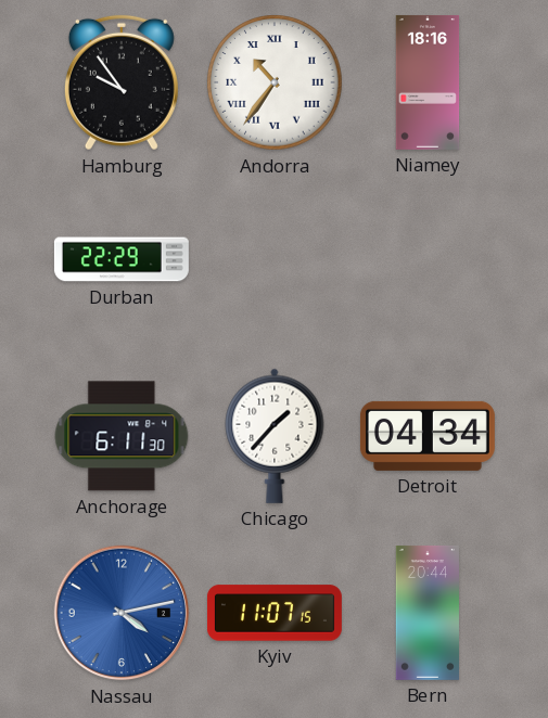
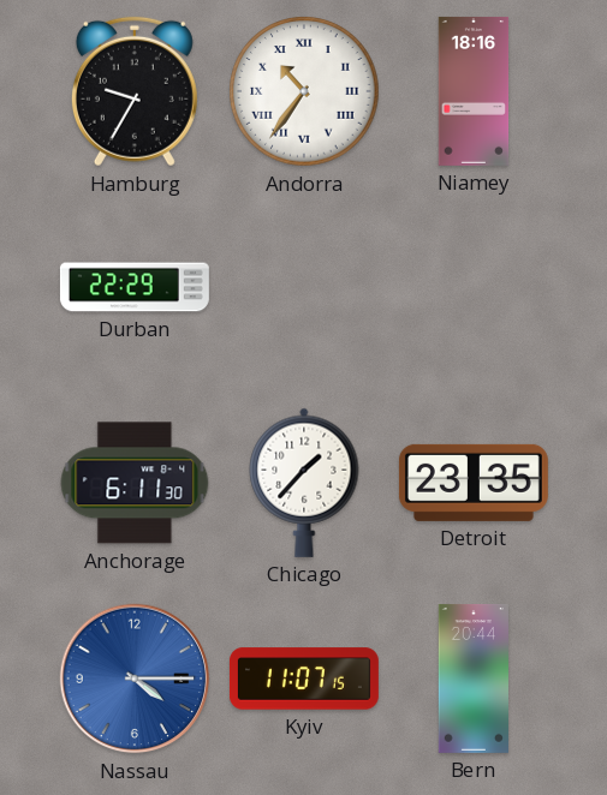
Hamburg: 9:54 -> 9:35 (135, 91)
Detroit: 04:34 -> 23:35 (474, 483)
Nassau: 4:13 -> 4:15 (135, 679)
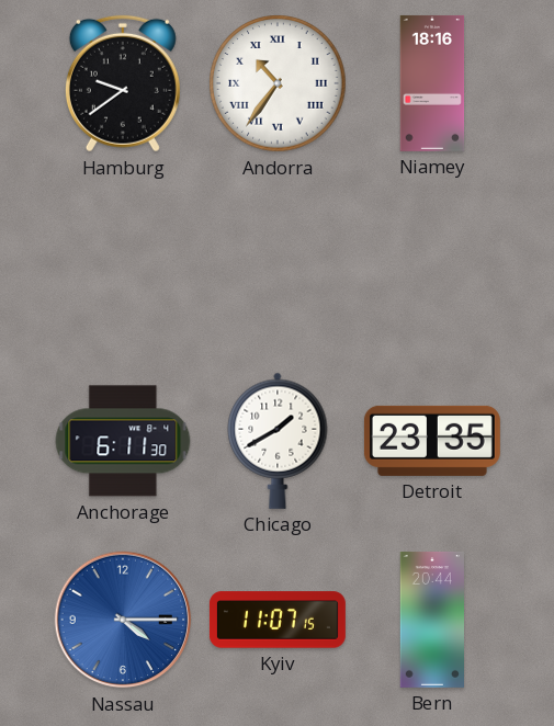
Hamburg: 9:35 -> 9:39 (123, 83)
Durban: 22:29 -> none (135, 287)
Chicago: 1:37 -> 1:40 (278, 441)
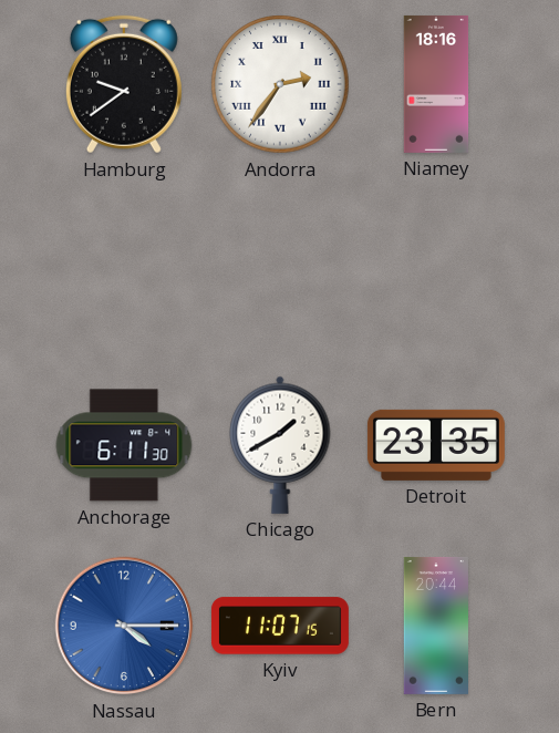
Andorra: 10:36 -> 2:36 (280, 84)
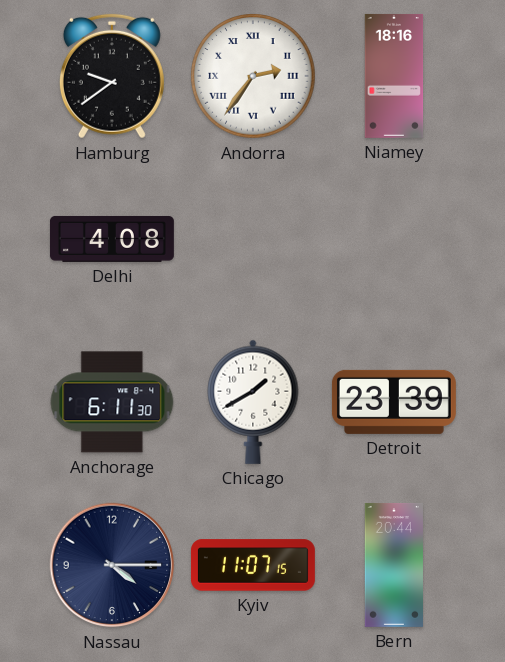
Delhi: none -> 4:08 (112, 239)
Detroit: 23:35 -> 23:39 (394, 402)
Nassau dial: blue -> navy (112, 565)
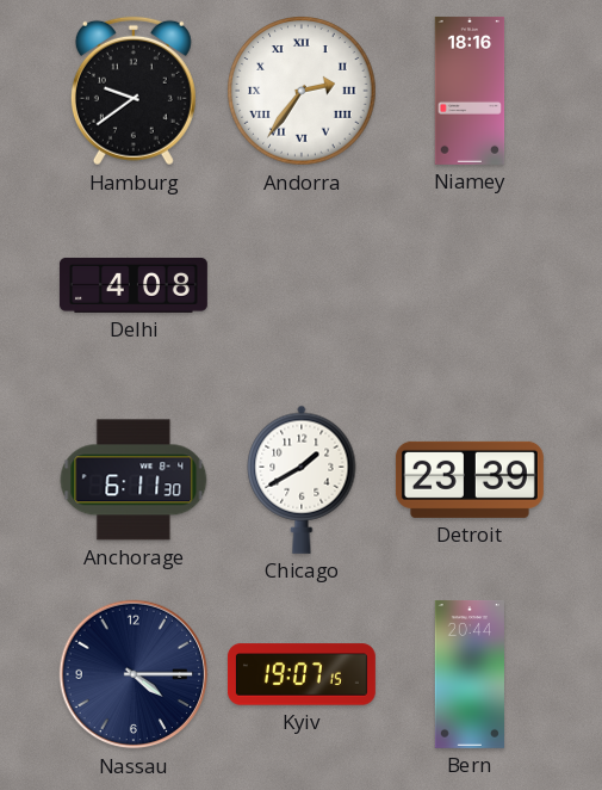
Kyiv: 11:07 -> 19:07 (302, 674)
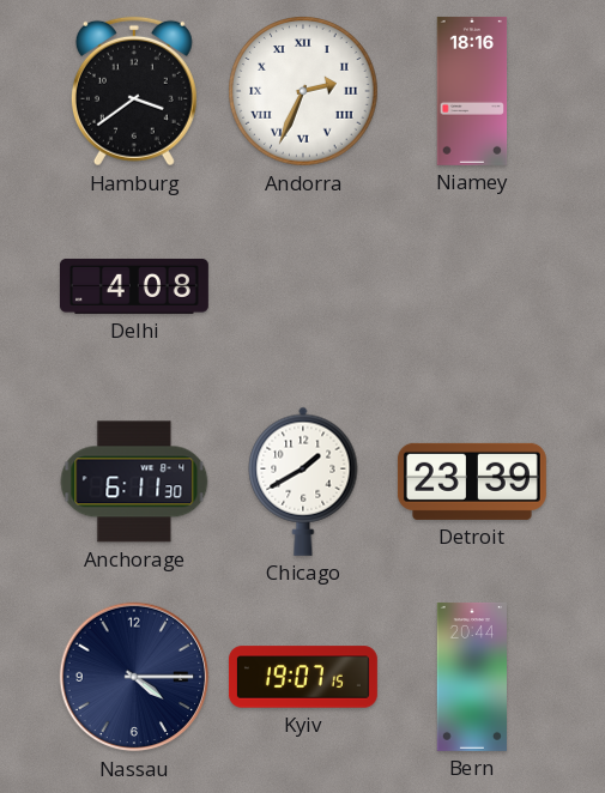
Hamburg: 9:39 -> 3:39 (134, 91)
Andorra: 2:36 -> 2:34 (303, 91)
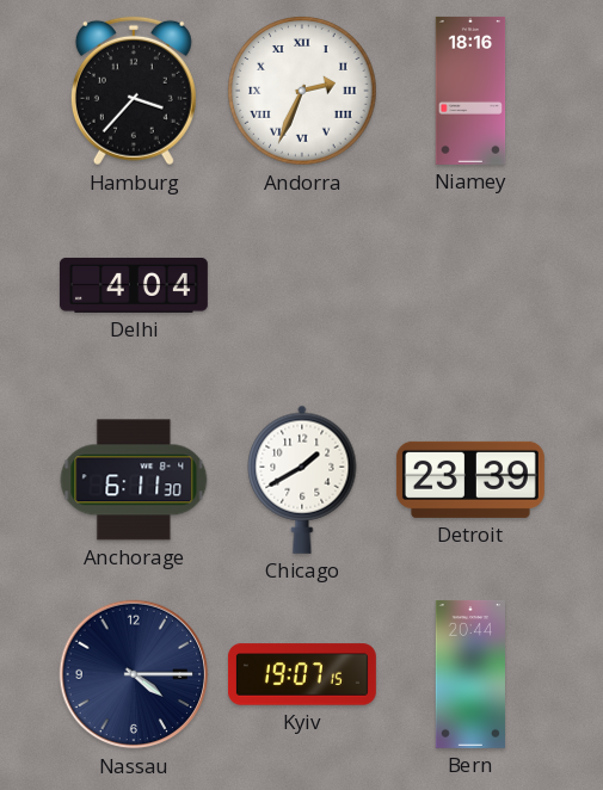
Hamburg: 3:39 -> 3:37 (134, 91)
Delhi: 4:08 -> 4:04 (134, 285)
